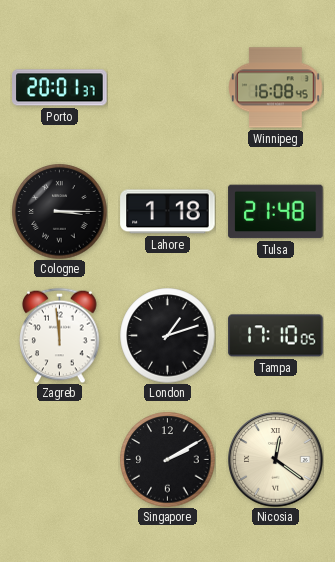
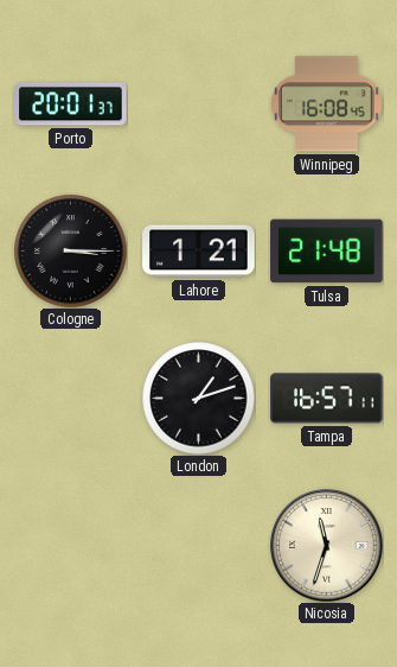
Lahore: 1:18 -> 1:21 (199, 252)
Zagreb: 11:59 -> none (60, 335)
Tampa: 17:10 -> 16:57 (327, 399)
Singapore: 2:10 -> none (167, 459)
Nicosia: 12:21 -> 11:33 (327, 546)
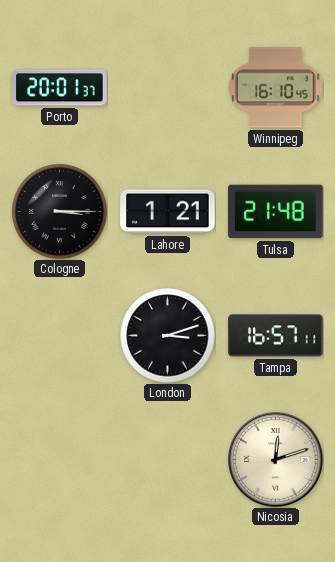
Winnipeg: 16:08 -> 16:10 (276, 88)
London: 1:12 -> 3:12 (167, 335)
Nicosia: 11:33 -> 12:12 (276, 460)
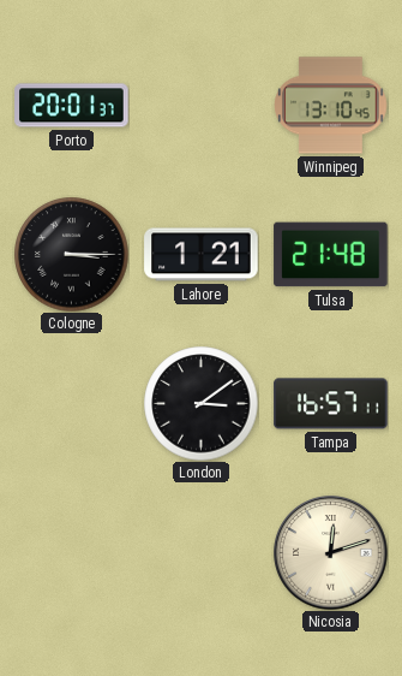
Winnipeg: 16:10 -> 13:10 (331, 106)
London: 3:12 -> 3:09 (200, 403)
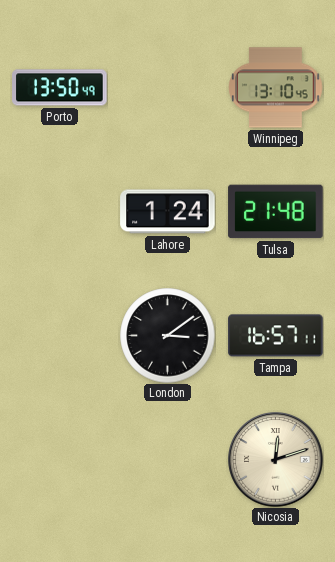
Porto: 20:01 -> 13:50 (60, 88)
Cologne: 3:15 -> none (71, 254)
Lahore: 1:21 -> 1:24 (168, 212)
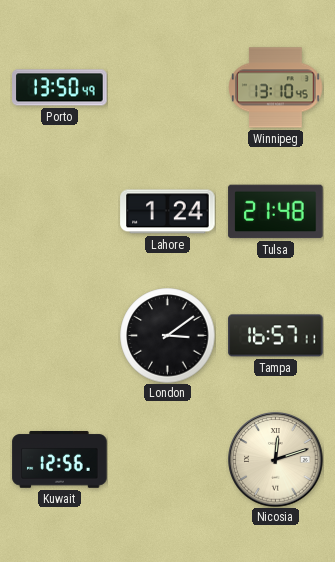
Kuwait: none -> 12:56 (60, 460)
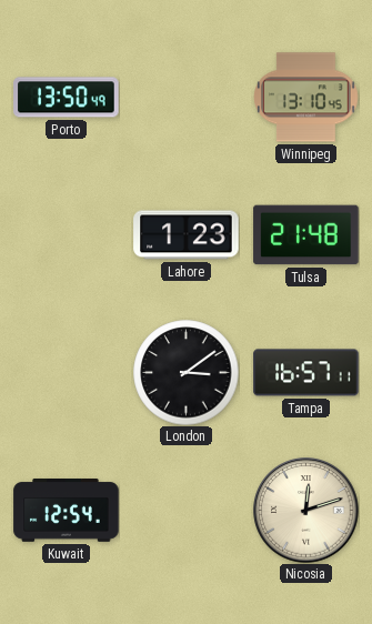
Lahore: 1:24 -> 1:23 (187, 235)
Kuwait: 12:56 -> 12:54 (67, 511)
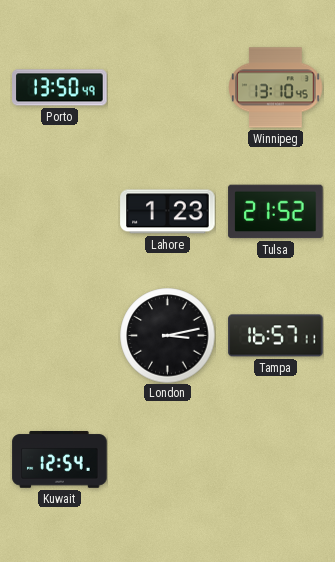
Tulsa: 21:48 -> 21:52 (276, 212)
London: 3:09 -> 3:13 (167, 335)
Nicosia: 12:12 -> none (306, 511)
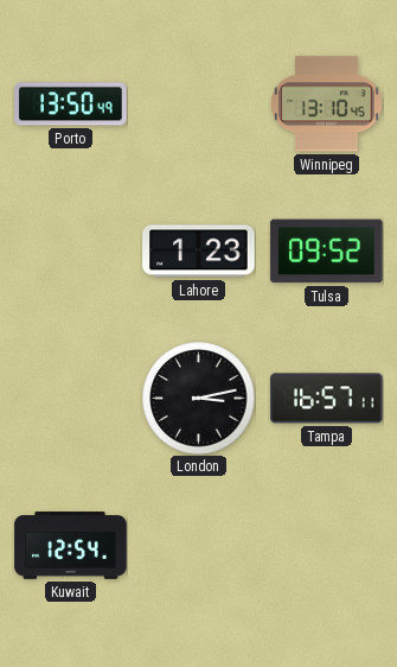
Tulsa: 21:52 -> 09:52 (327, 252)
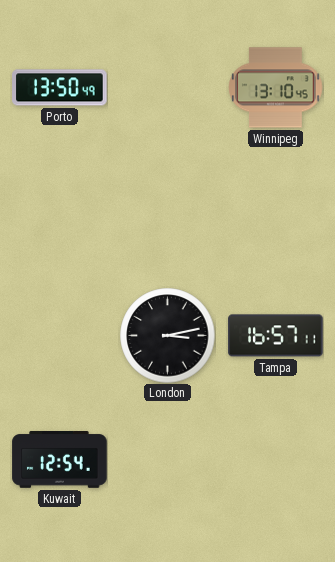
Lahore: 1:23 -> none (199, 252)
Tulsa: 09:52 -> none (327, 252)
